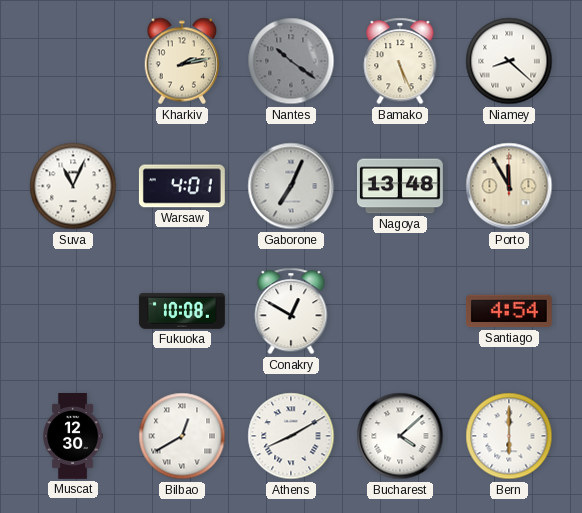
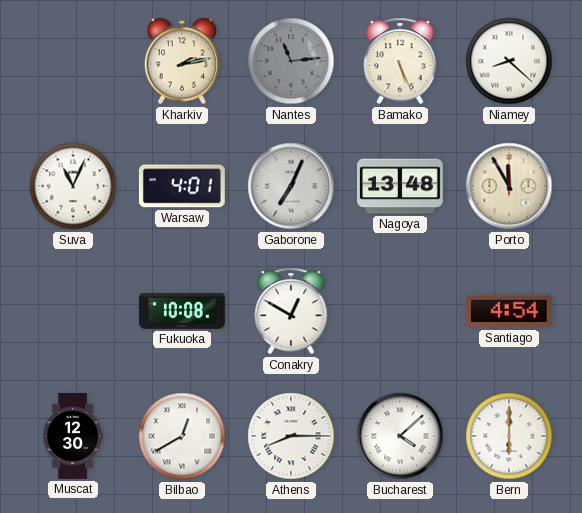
Nantes: 10:21 -> 11:14 (291, 61)
Athens: 8:10 -> 8:15 (291, 436)
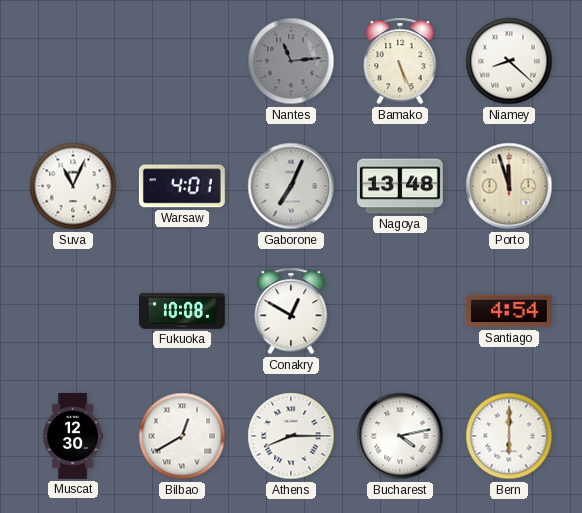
Kharkiv: 2:13 -> none (182, 61)
Porto: 11:55 -> 11:57 (509, 186)
Bucharest: 4:08 -> 4:13 (400, 436)
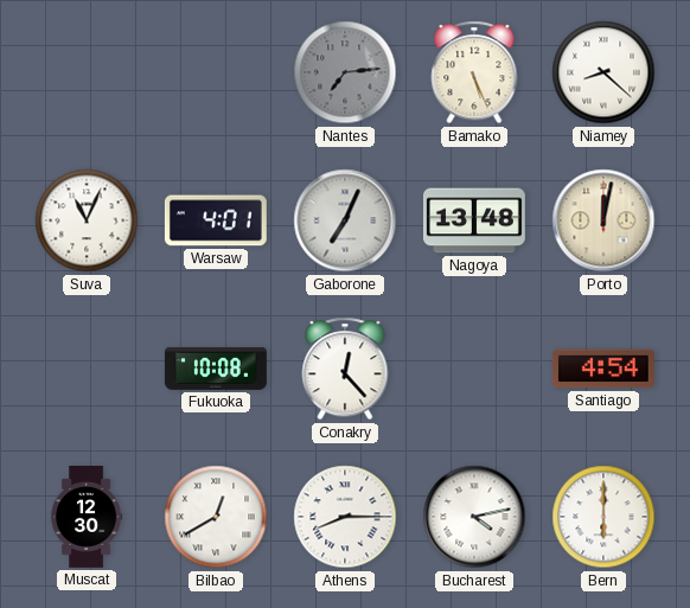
Nantes: 11:14 -> 7:14 (345, 72)
Porto: 11:57 -> 12:02 (603, 220)
Conakry: 12:50 -> 12:23 (345, 369)
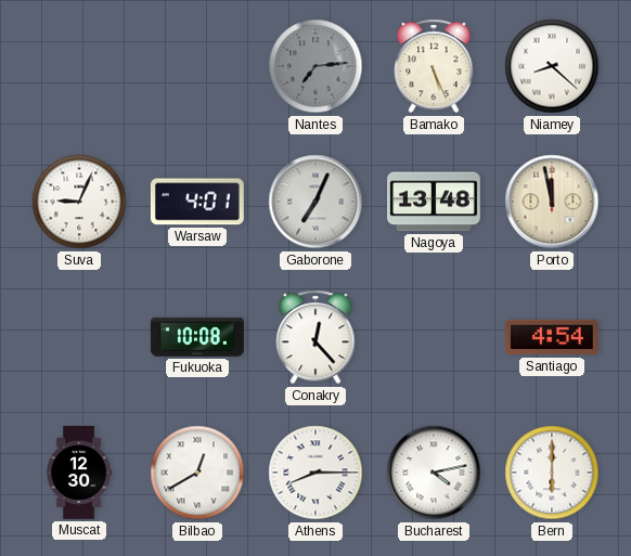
Suva: 11:04 -> 9:04 (79, 202)
Porto: 12:02 -> 11:58 (552, 202)
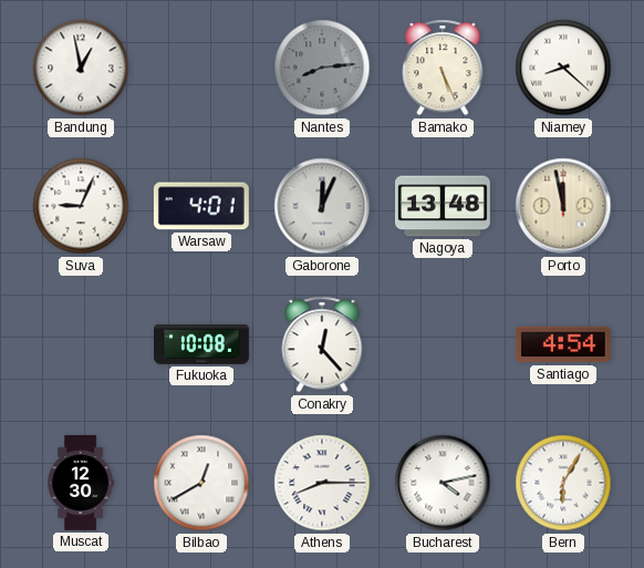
Bandung: none -> 12:58 (81, 68)
Nantes: 7:14 -> 8:14 (322, 68)
Gaborone: 7:04 -> 12:04 (322, 206)
Bern: 6:00 -> 6:05 (563, 483)
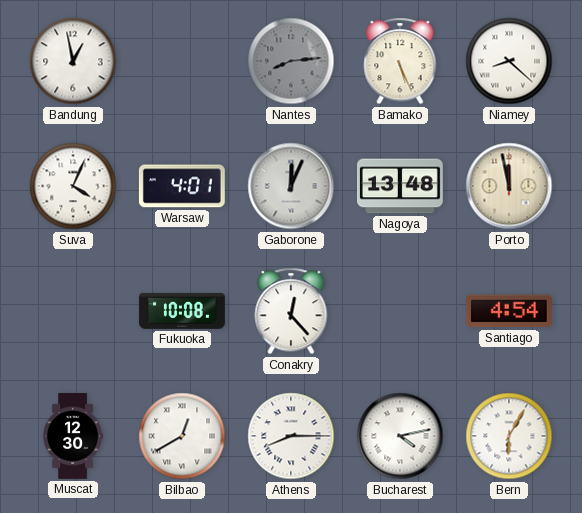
Suva: 9:04 -> 4:04 (73, 186)
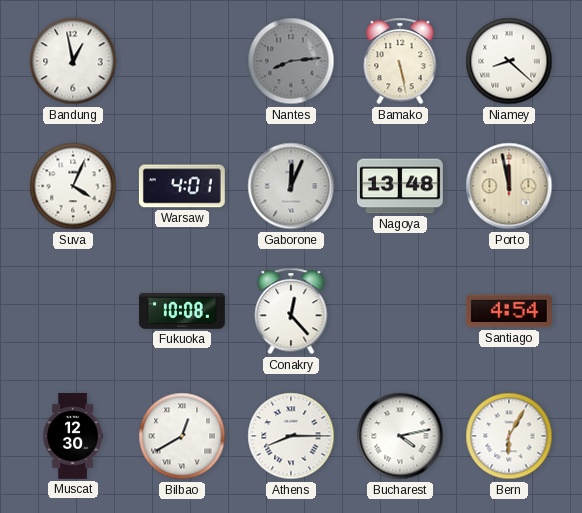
Bamako: 5:26 -> 5:28 (400, 61)
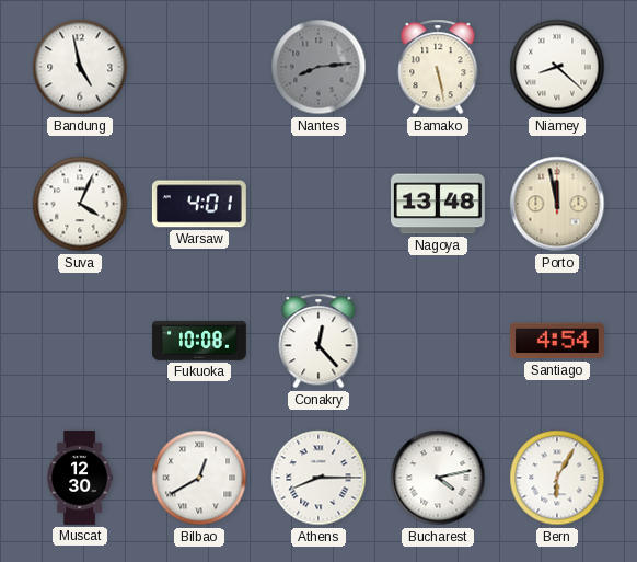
Bandung: 12:58 -> 4:58 (80, 67)
Gaborone: 12:04 -> none (291, 186)
